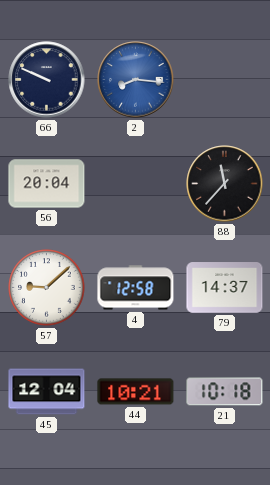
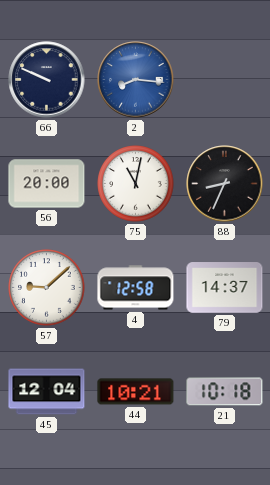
56: 20:04 -> 20:00 (47, 184)
75: none -> 11:02 (136, 184)
88: 11:37 -> 8:34 (225, 184)
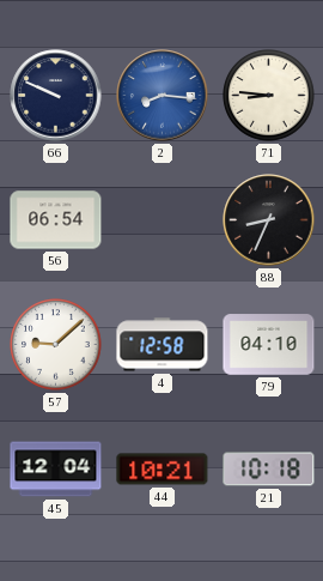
71: none -> 8:46 (269, 96)
56: 20:00 -> 06:54 (56, 220)
75: 11:02 -> none (136, 184)
79: 14:37 -> 04:10 (269, 345)
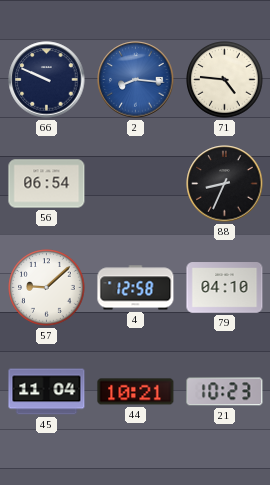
71: 8:46 -> 4:46 (225, 80)
45: 12:04 -> 11:04 (47, 392)
21: 10:18 -> 10:23 (225, 392)
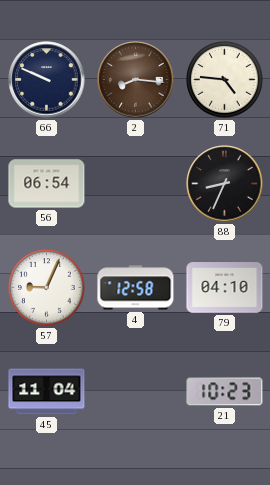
2 dial: blue -> brown (136, 80)
57: 9:08 -> 9:04 (47, 288)
44: 10:21 -> none (136, 392)
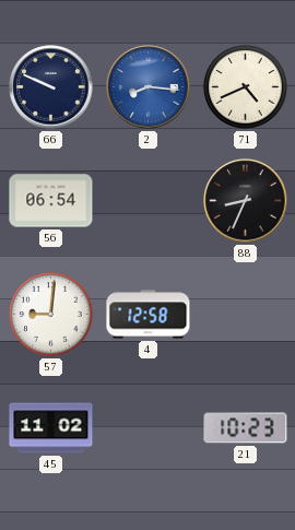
2 dial: brown -> blue (149, 87)
71: 4:46 -> 4:41 (246, 87)
57: 9:04 -> 9:01 (51, 315)
79: 04:10 -> none (225, 288)
45: 11:04 -> 11:02 (51, 428)
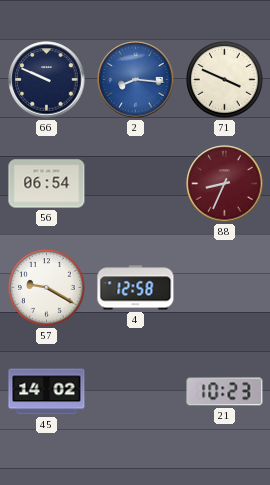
71: 4:41 -> 3:49 (225, 80)
88 dial: black -> burgundy (225, 184)
57: 9:01 -> 9:20 (47, 288)
45: 11:02 -> 14:02 (47, 392)
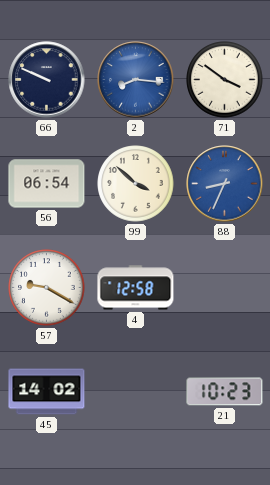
71: 3:49 -> 3:51 (225, 80)
99: none -> 3:52 (136, 184)
88 dial: burgundy -> blue (225, 184)
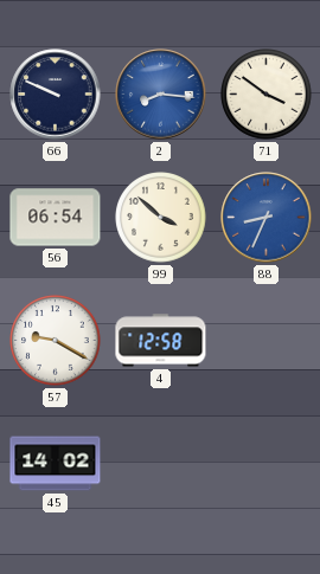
21: 10:23 -> none (225, 392)
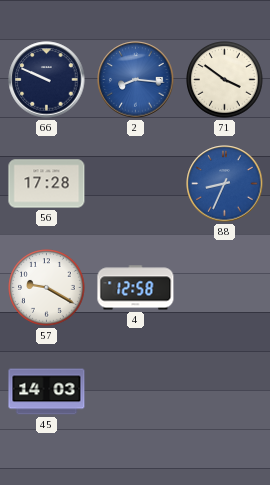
56: 06:54 -> 17:28 (47, 184)
99: 3:52 -> none (161, 218)
45: 14:02 -> 14:03 (47, 392)
